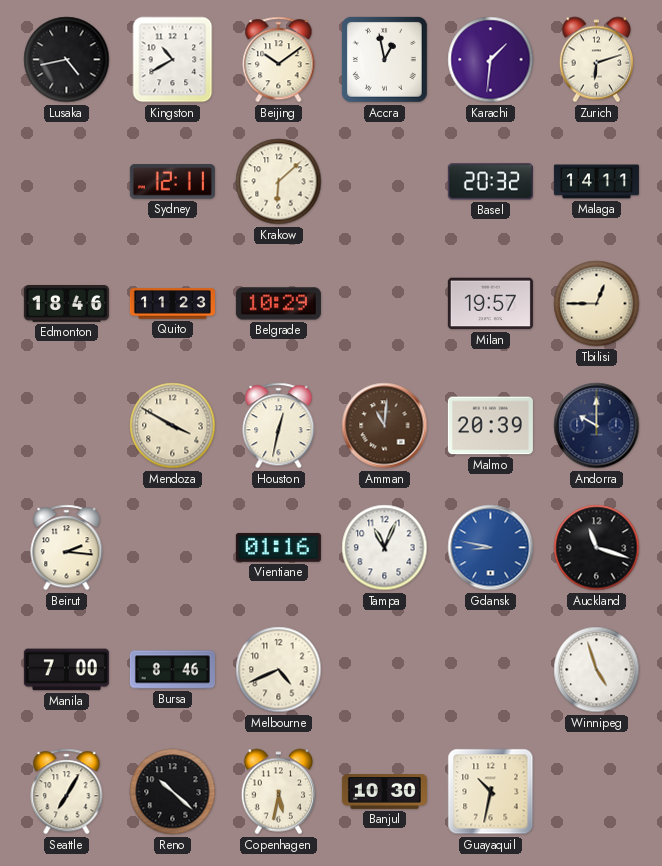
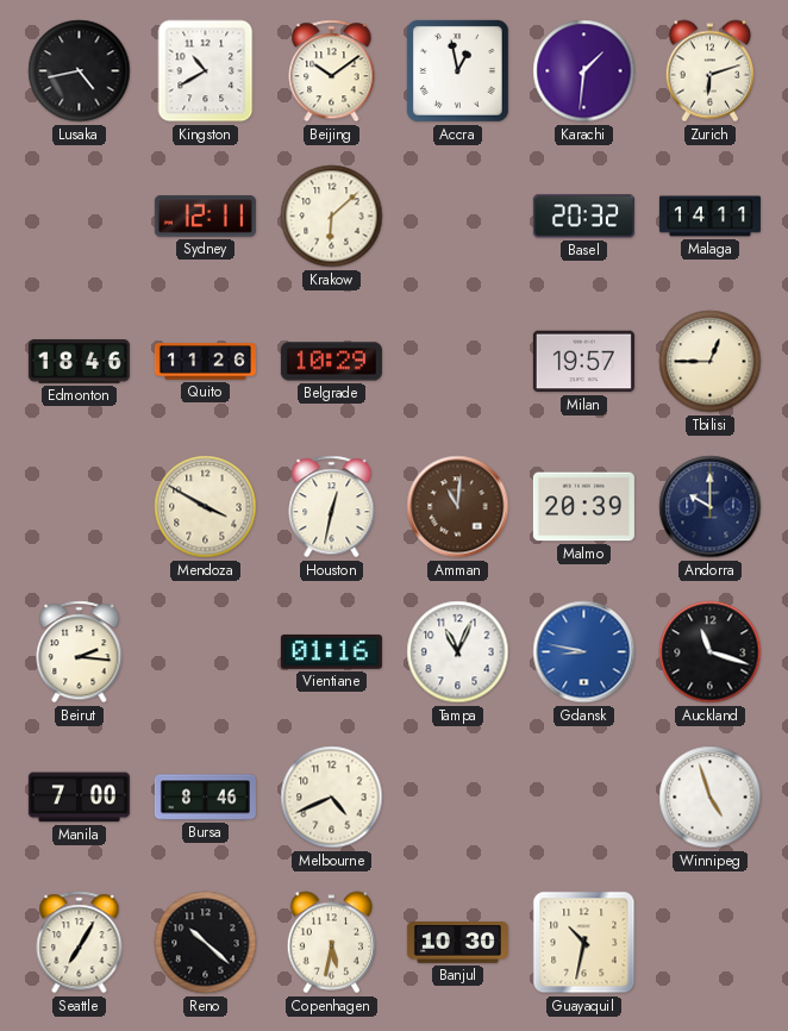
Quito: 11:23 -> 11:26 (205, 362)
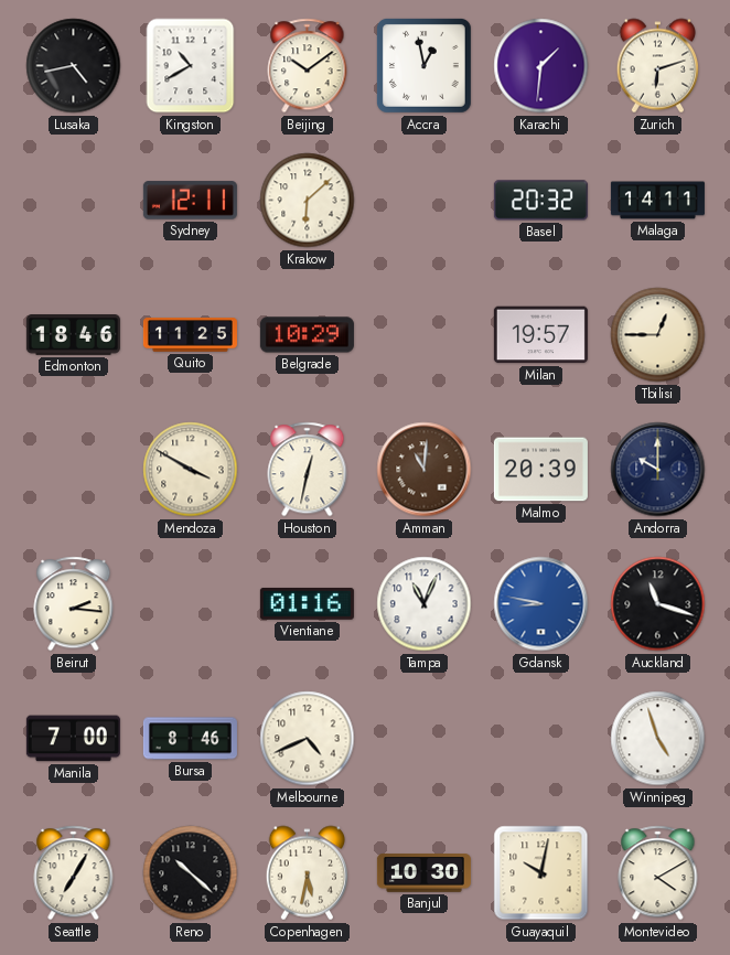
Quito: 11:26 -> 11:25 (190, 335)
Guayaquil: 10:32 -> 10:02 (541, 873)
Montevideo: none -> 4:10 (658, 873)
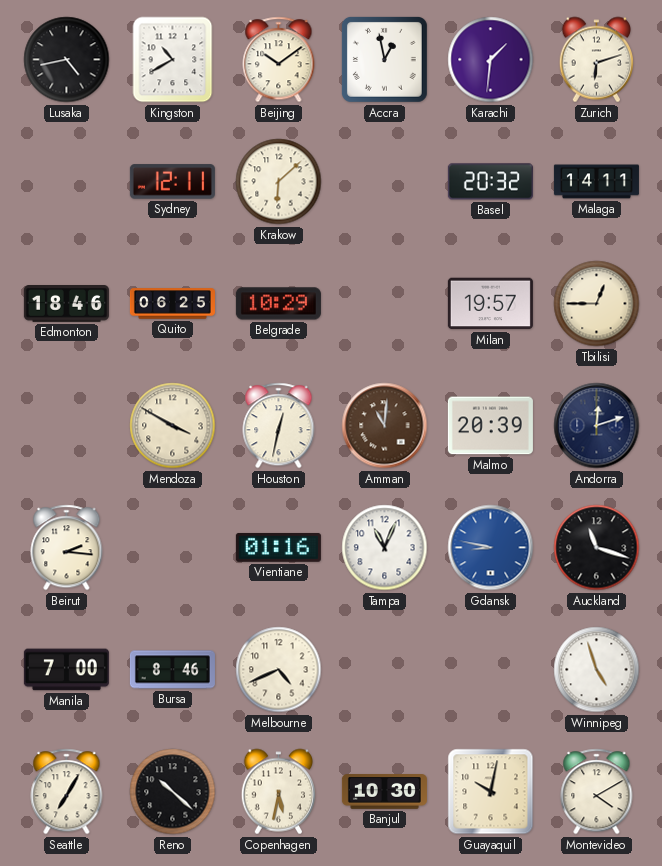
Quito: 11:25 -> 06:25 (172, 304)
Andorra: 10:00 -> 12:12 (597, 426)
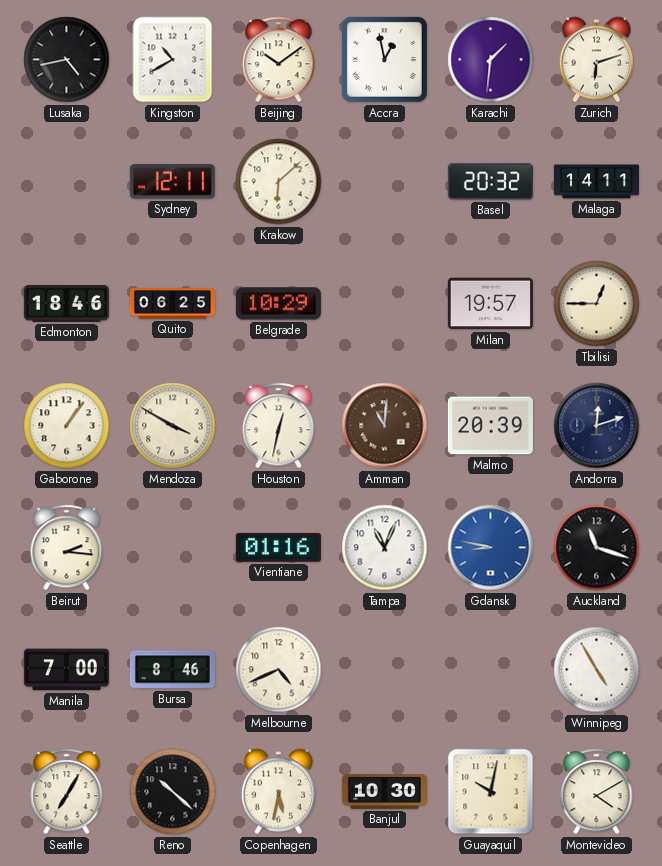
Gaborone: none -> 1:06 (67, 426)
Winnipeg: 4:57 -> 4:55 (597, 670)
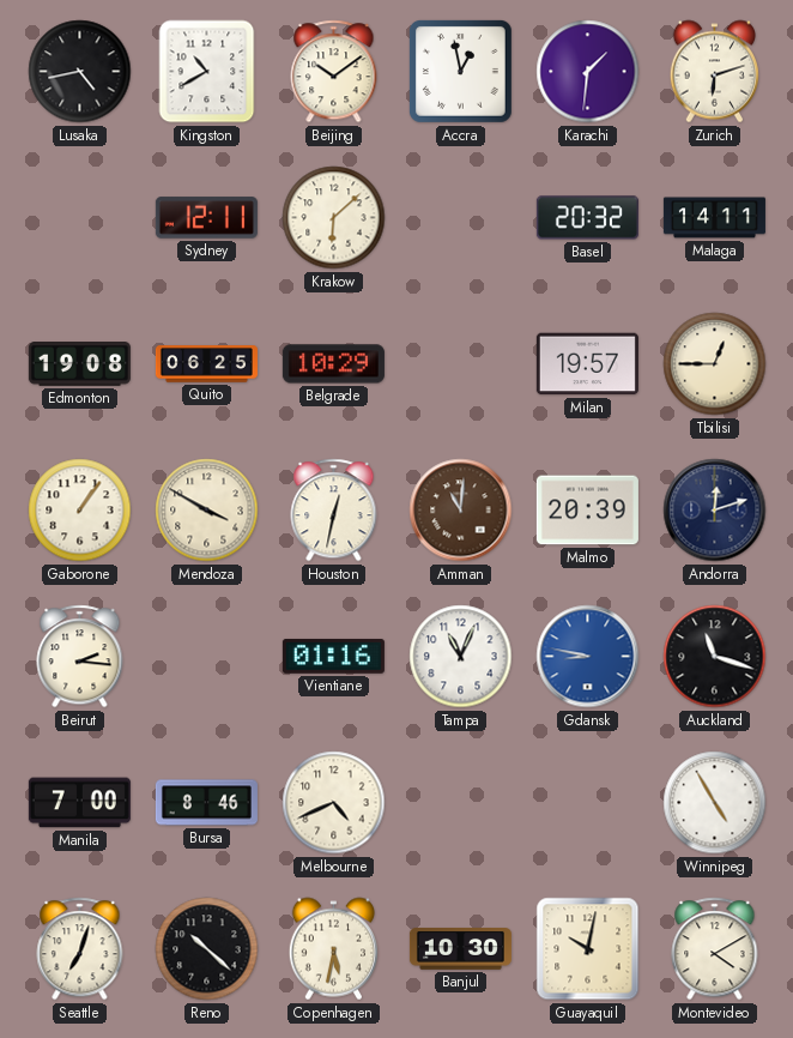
Edmonton: 18:46 -> 19:08 (79, 364)
Seattle: 7:05 -> 7:03 (80, 949)
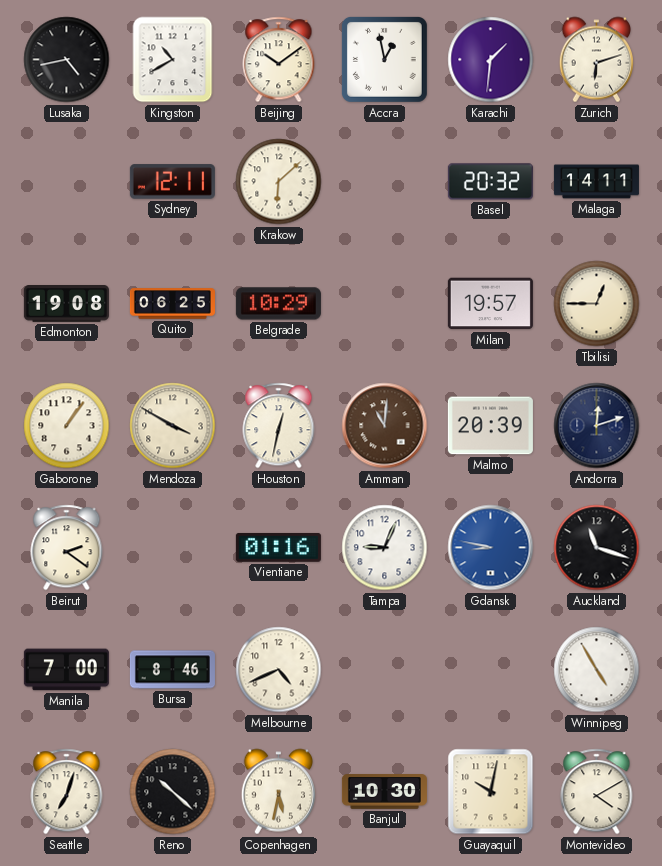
Beirut: 2:16 -> 2:21 (67, 548)
Tampa: 11:04 -> 9:04 (385, 548)
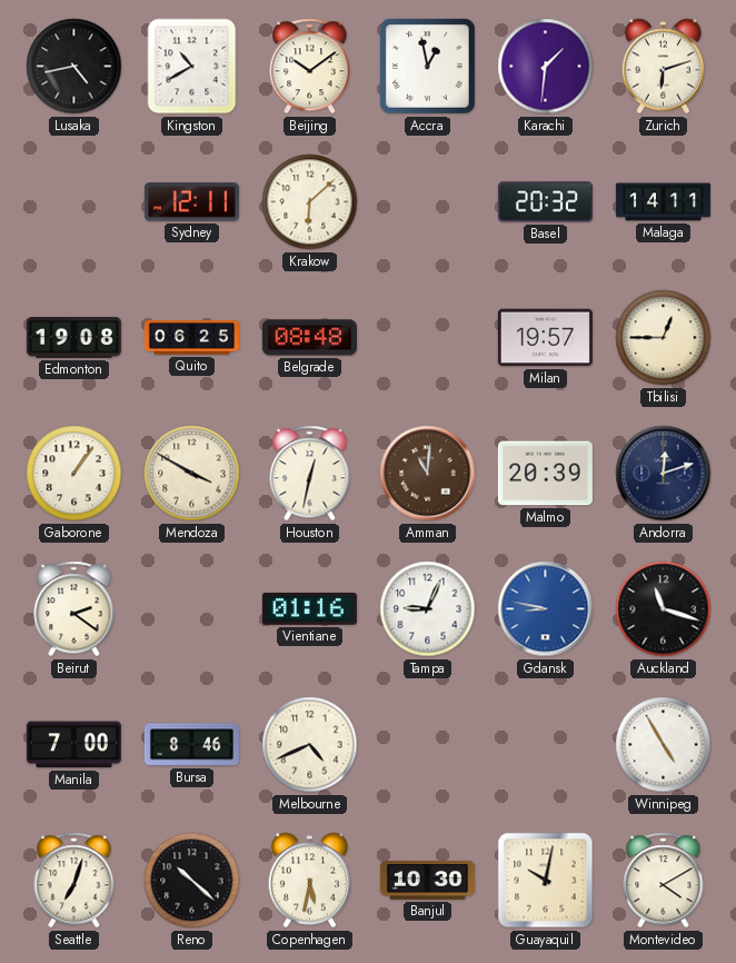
Belgrade: 10:29 -> 08:48 (309, 338)
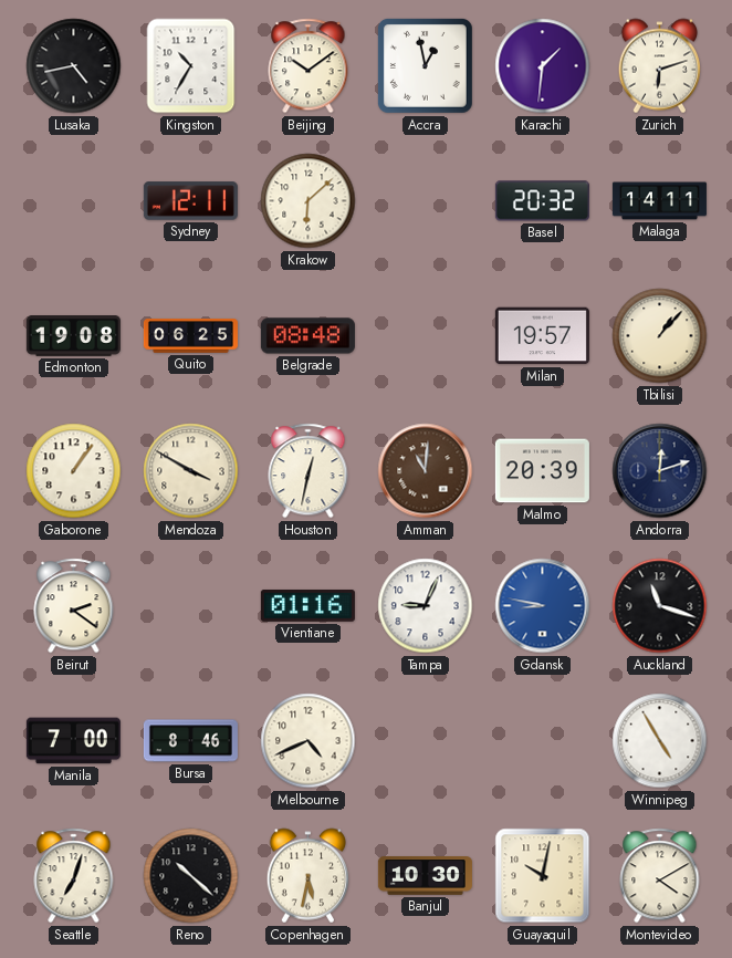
Kingston: 10:40 -> 10:35 (191, 66)
Tbilisi: 12:45 -> 1:07 (660, 336)
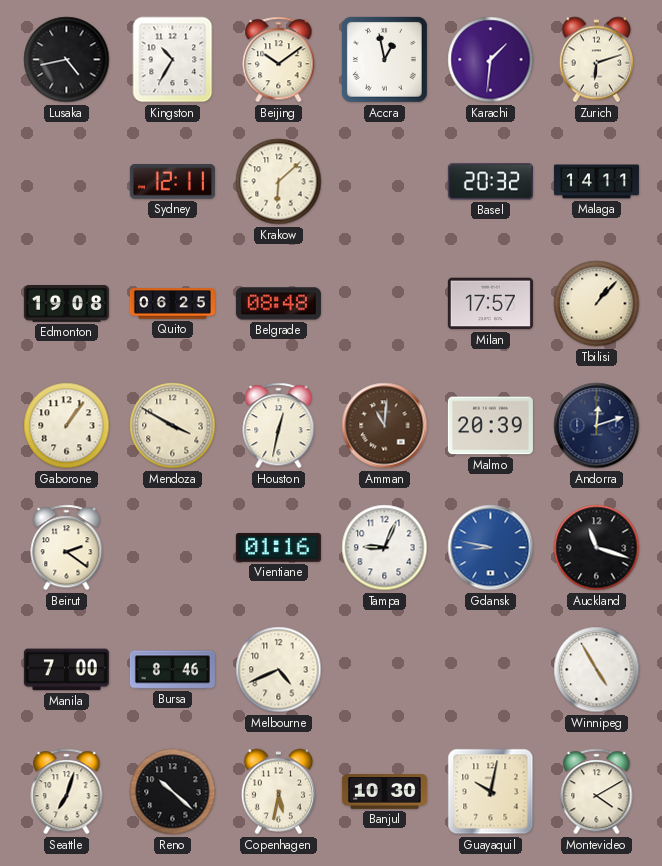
Milan: 19:57 -> 17:57 (490, 304)
